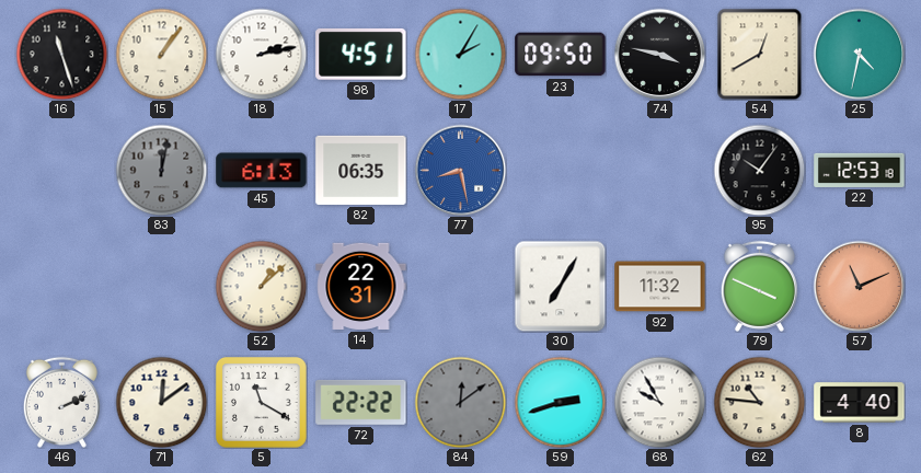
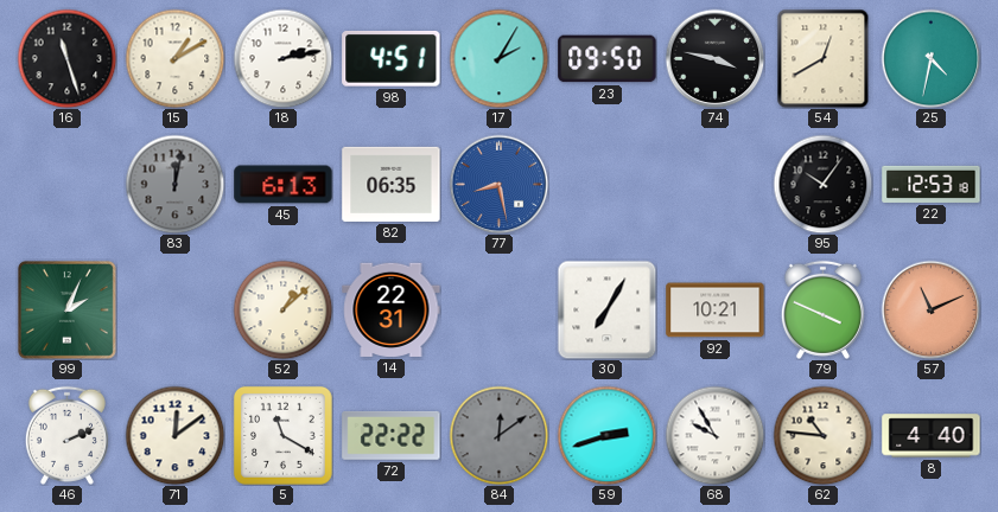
15: 1:06 -> 1:10 (174, 58)
99: none -> 2:04 (66, 309)
92: 11:32 -> 10:21 (716, 311)
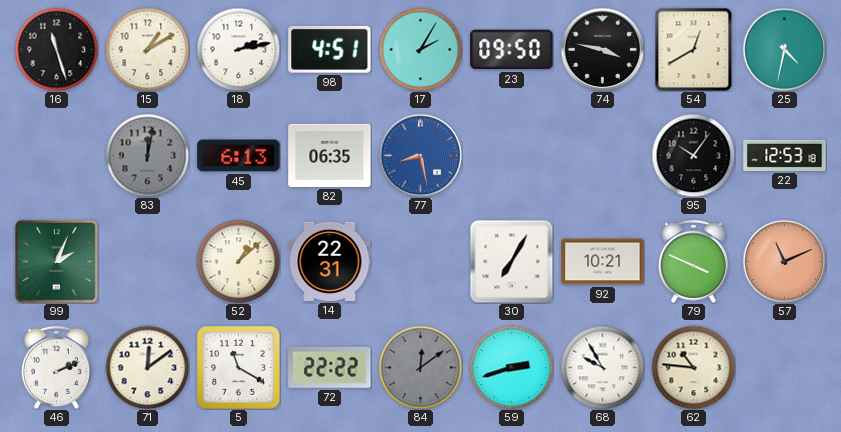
8: 4:40 -> none (932, 436)
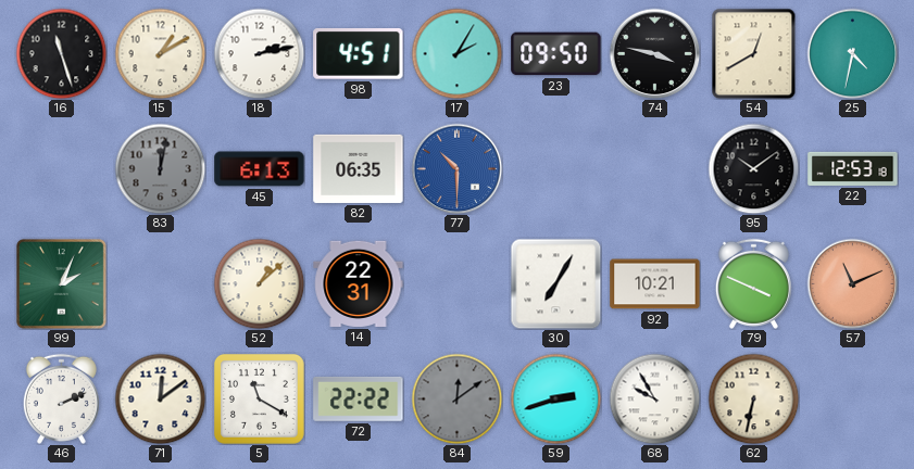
77: 8:28 -> 10:30 (456, 168)
95: 10:06 -> 10:09 (753, 168)
62: 10:46 -> 6:32 (753, 398)
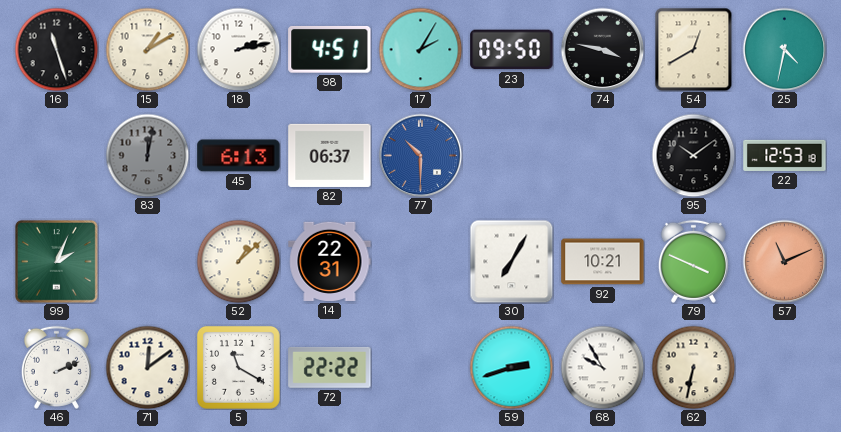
82: 06:35 -> 06:37 (330, 155)
84: 12:09 -> none (456, 398)
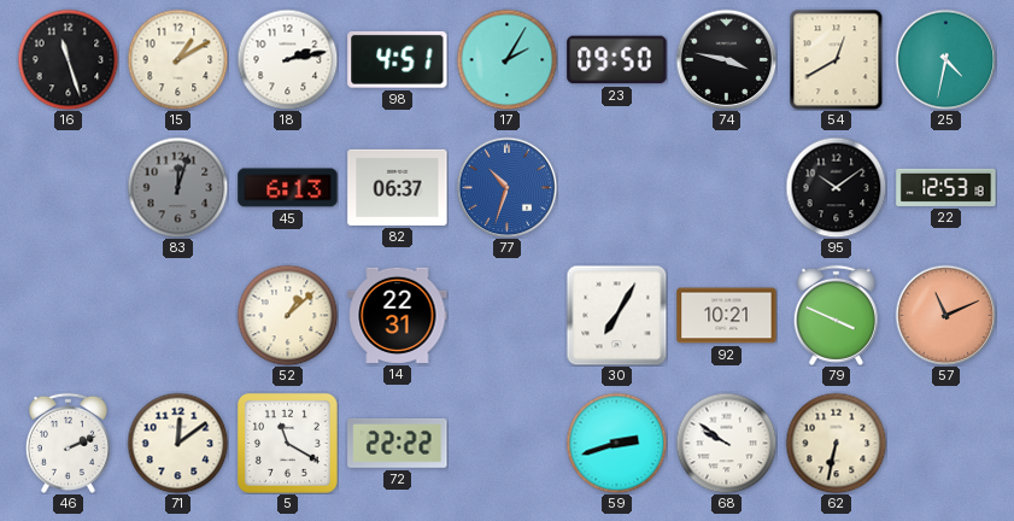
83: 12:02 -> 12:03 (177, 187)
77: 10:30 -> 10:33 (506, 187)
99: 2:04 -> none (56, 261)
68: 9:55 -> 9:51 (726, 443)
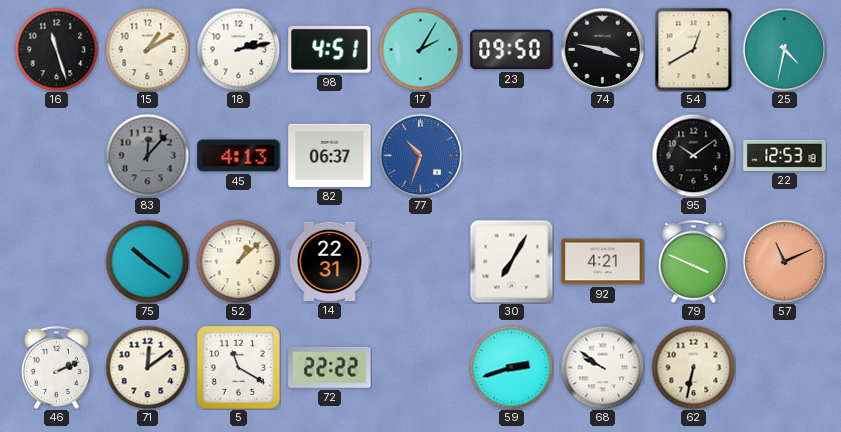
83: 12:03 -> 12:07 (147, 155)
45: 6:13 -> 4:13 (239, 156)
75: none -> 10:21 (147, 261)
92: 10:21 -> 4:21 (603, 262)
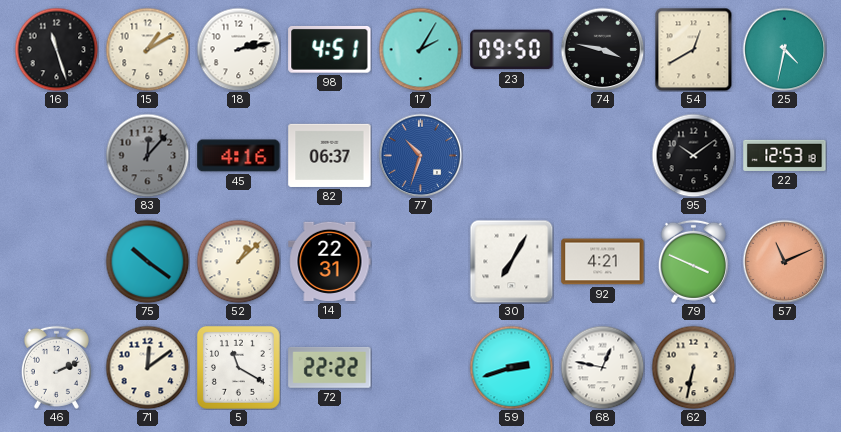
45: 4:13 -> 4:16 (239, 156)
68: 9:51 -> 12:47 (602, 367)
